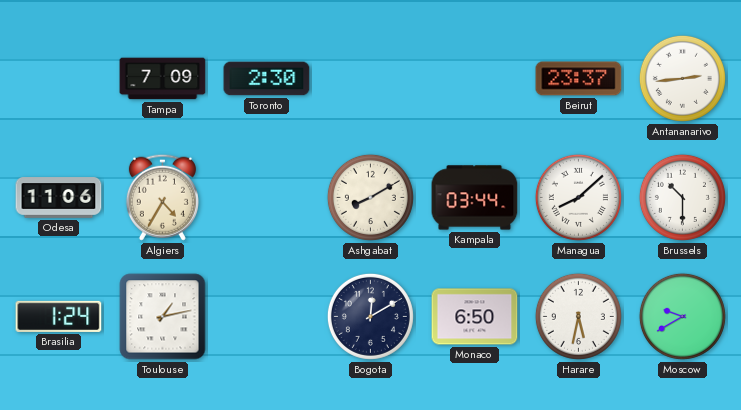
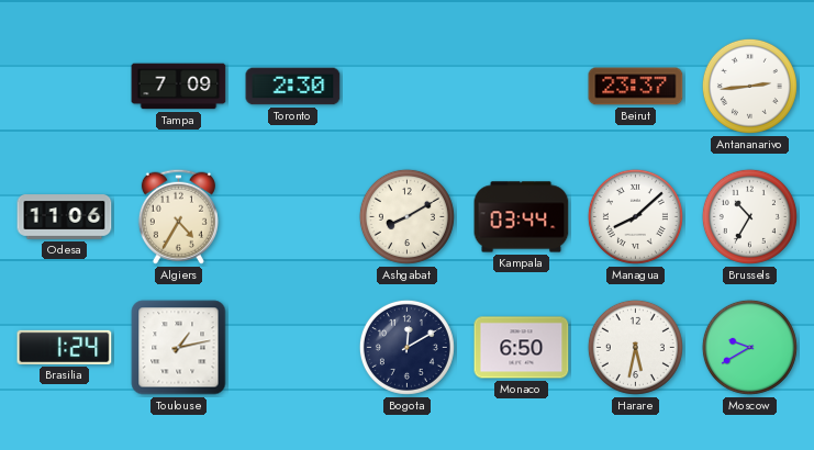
Brussels: 10:30 -> 10:35 (749, 216)
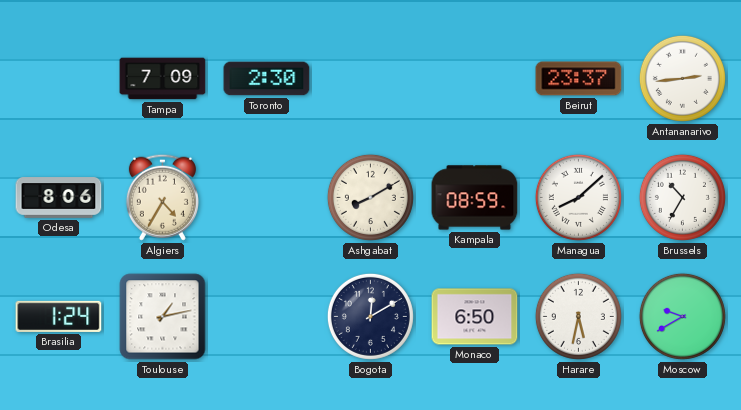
Odesa: 11:06 -> 8:06 (59, 198)
Kampala: 03:44 -> 08:59 (475, 198)
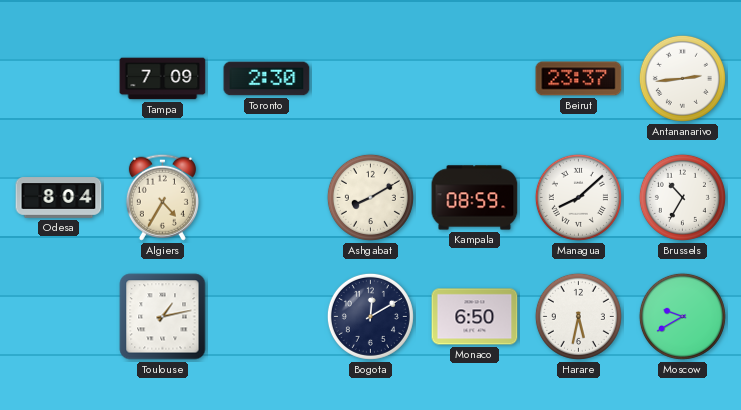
Odesa: 8:06 -> 8:04 (59, 198)
Brasilia: 1:24 -> none (59, 316)
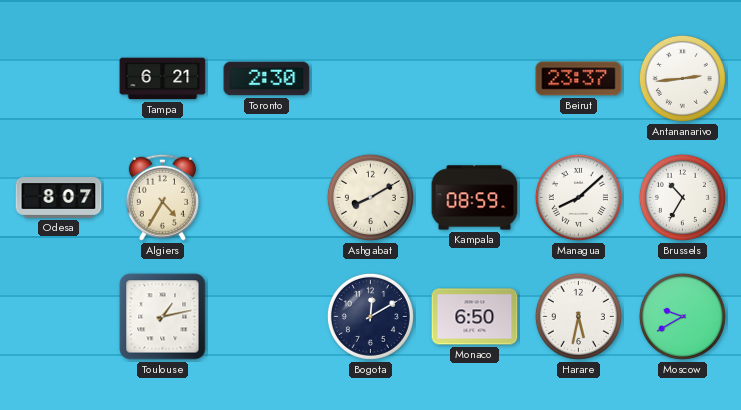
Tampa: 7:09 -> 6:21 (163, 79)
Odesa: 8:04 -> 8:07 (59, 198)
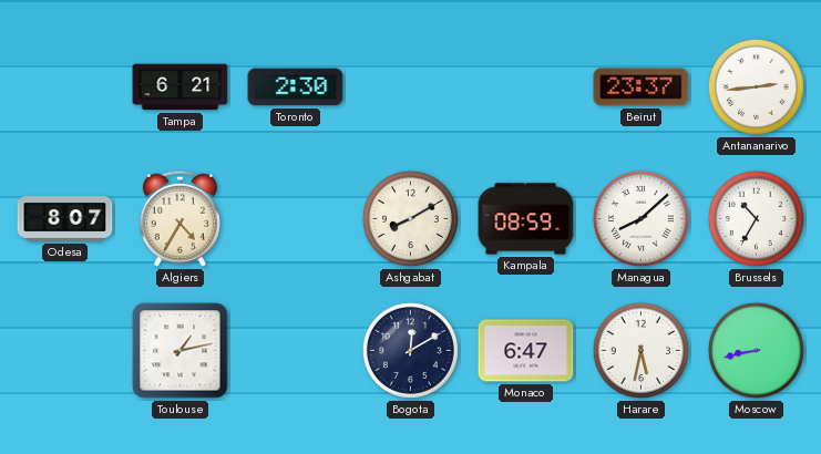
Monaco: 6:50 -> 6:47 (526, 351)
Moscow: 9:40 -> 8:43 (756, 350)
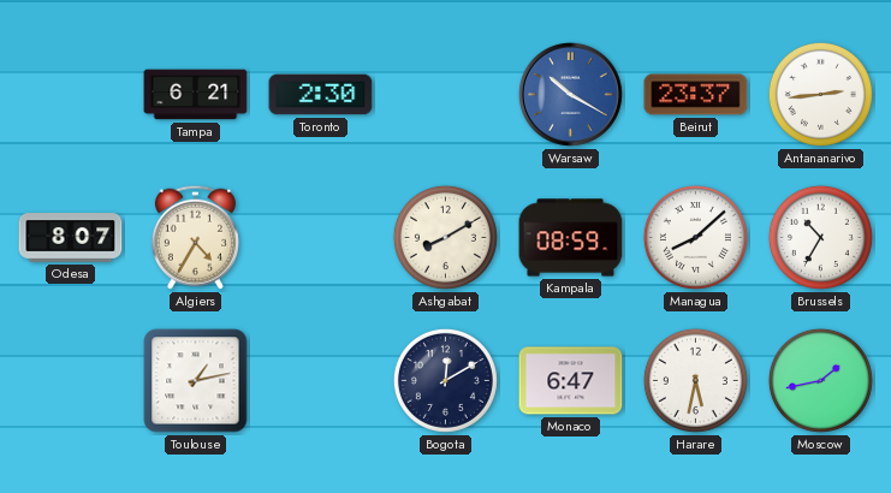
Warsaw: none -> 10:20 (570, 94)
Moscow: 8:43 -> 1:43 (820, 380)
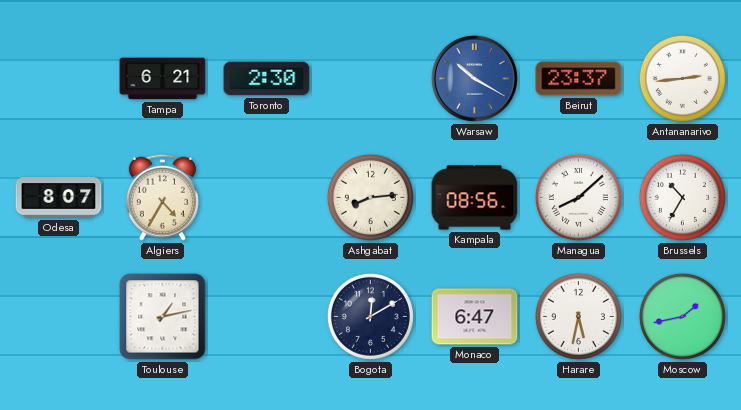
Ashgabat: 8:10 -> 8:14 (370, 197)
Kampala: 08:59 -> 08:56 (475, 198)
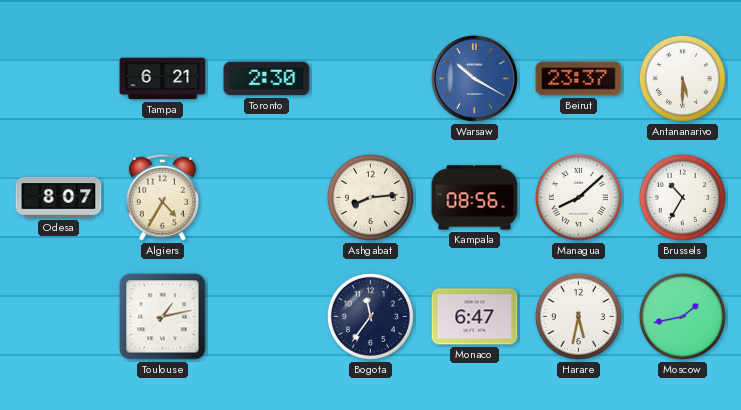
Antananarivo: 2:44 -> 5:30 (682, 78)
Bogota: 12:10 -> 11:36 (370, 316)
